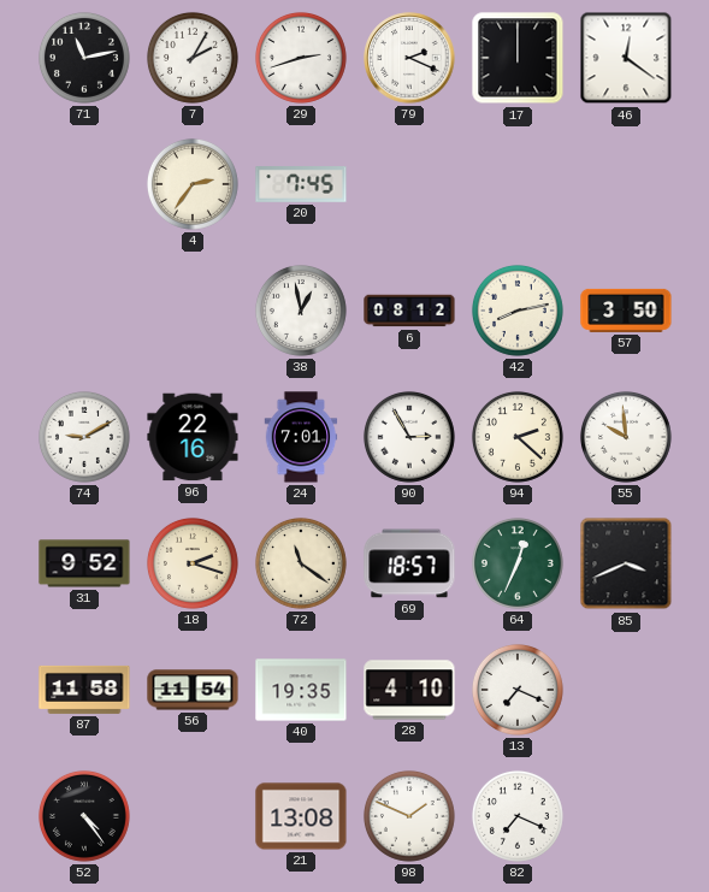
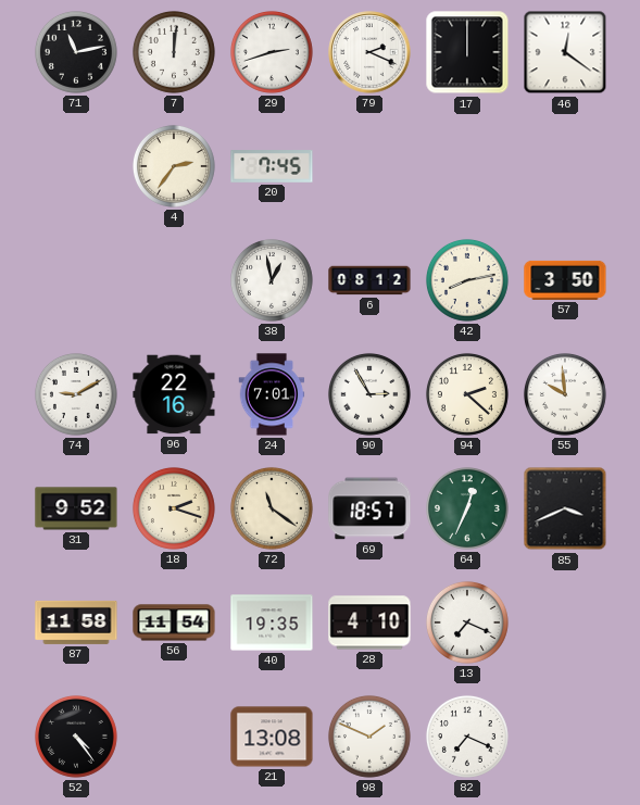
7: 2:05 -> 12:01 (174, 52)
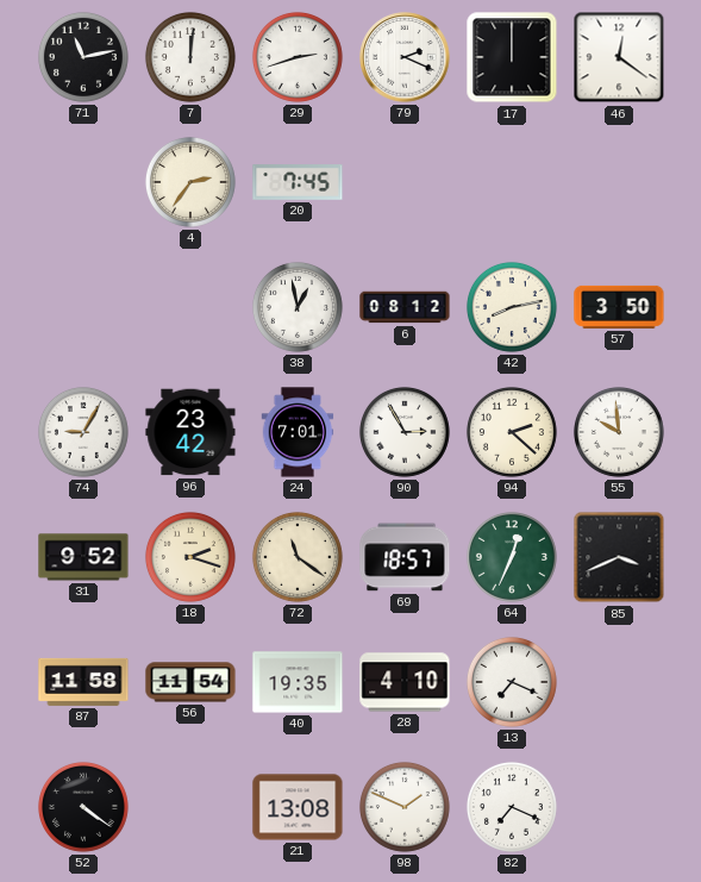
74: 9:10 -> 9:05 (83, 432)
96: 22:16 -> 23:42 (190, 432)
52: 4:24 -> 4:21 (83, 807)
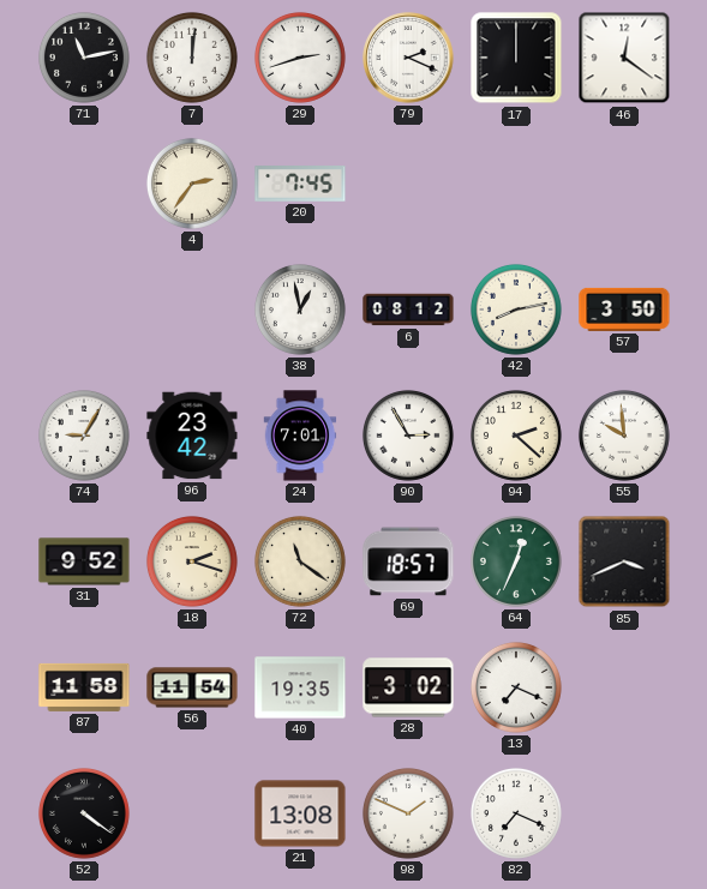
28: 4:10 -> 3:02 (408, 687)
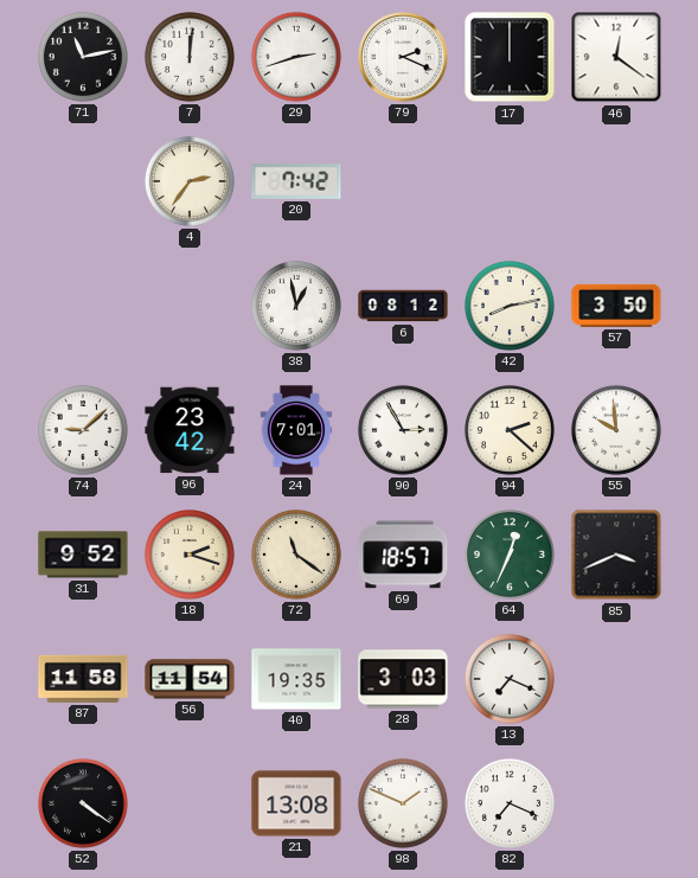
20: 7:45 -> 7:42 (296, 182)
74: 9:05 -> 9:08 (83, 430)
28: 3:02 -> 3:03 (403, 679)
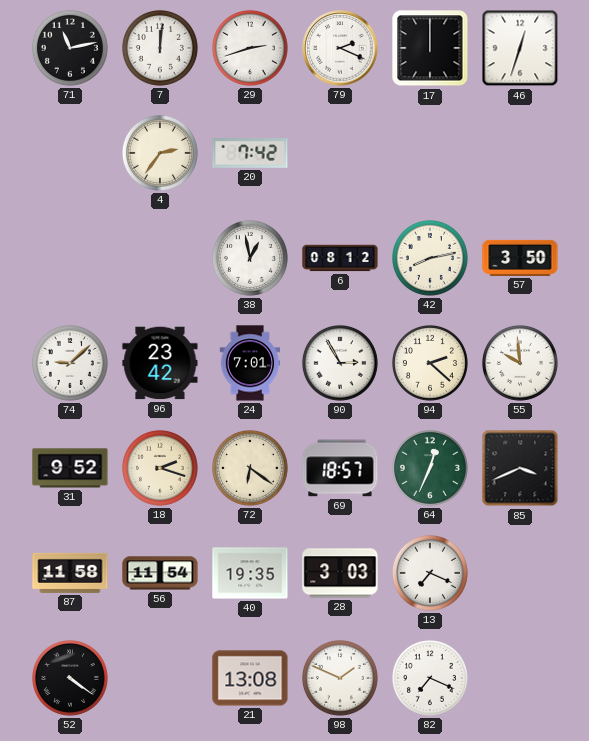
46: 12:21 -> 12:33 (520, 48)
72: 11:21 -> 6:21 (250, 468)
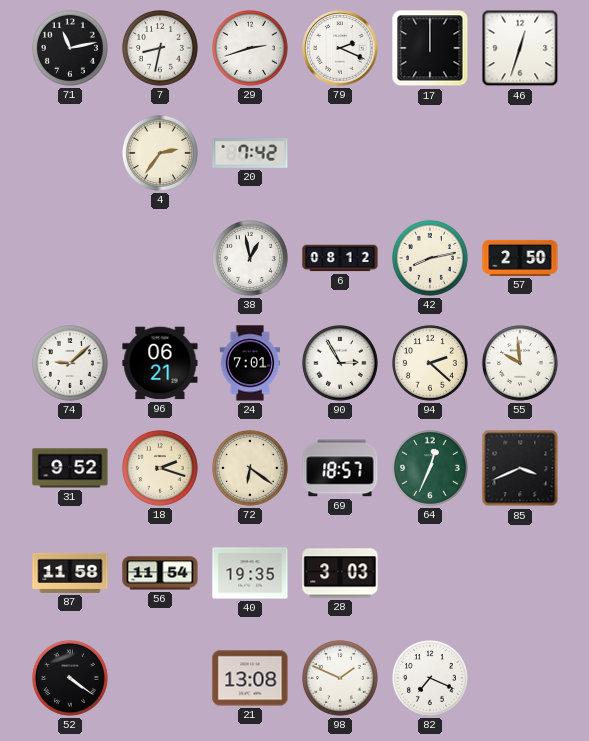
7: 12:01 -> 8:32 (160, 48)
57: 3:50 -> 2:50 (520, 258)
96: 23:42 -> 06:21 (160, 363)
13: 7:19 -> none (430, 573)
